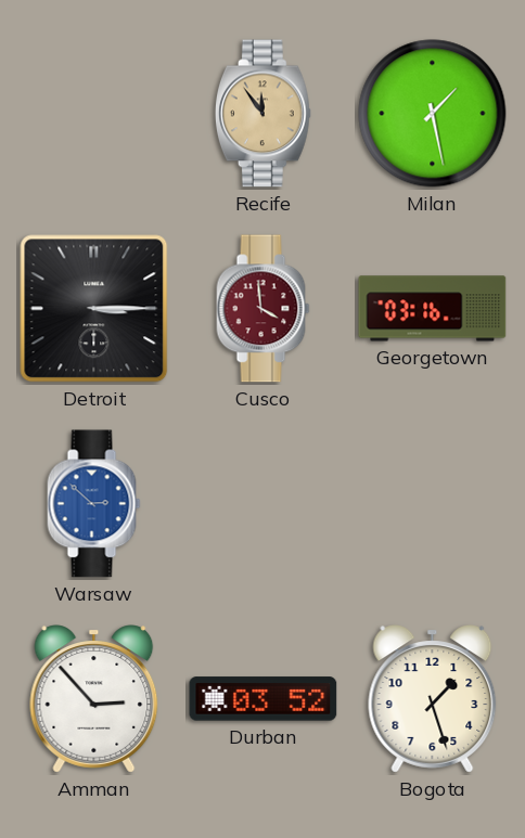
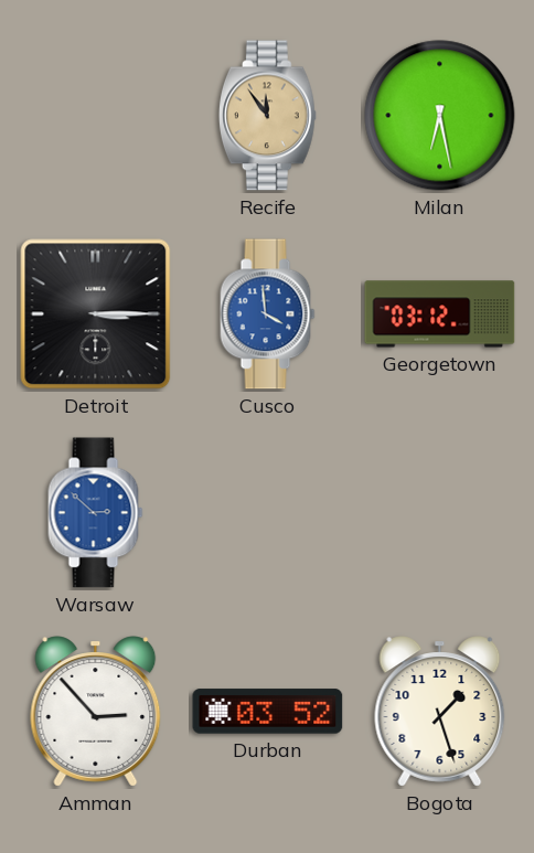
Milan: 1:28 -> 6:28 (440, 116)
Cusco dial: burgundy -> blue (268, 314)
Georgetown: 03:16 -> 03:12 (440, 314)
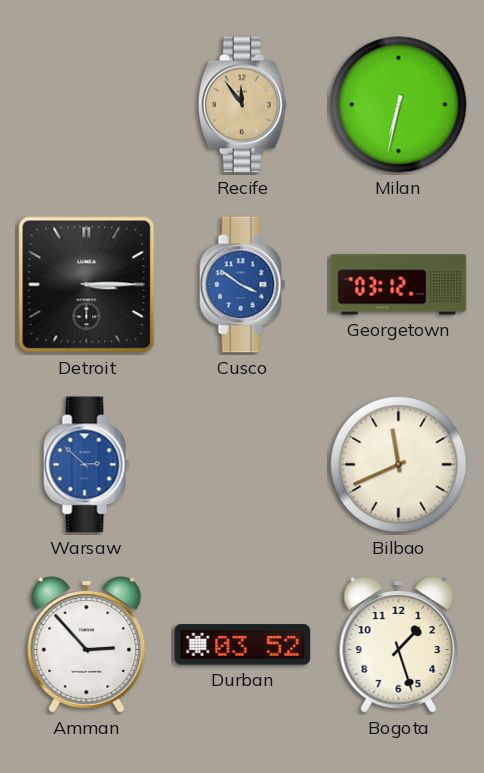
Milan: 6:28 -> 6:32 (399, 105)
Cusco: 3:59 -> 3:51 (243, 285)
Bilbao: none -> 11:41 (399, 465)
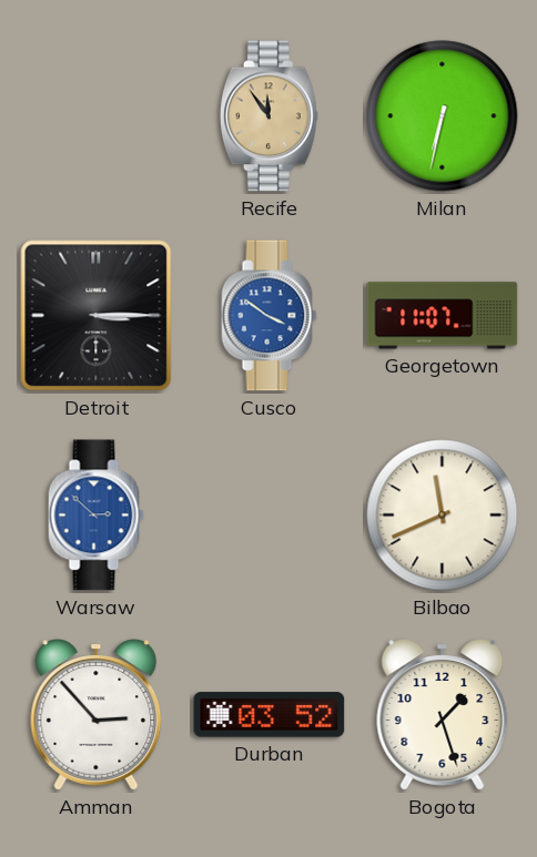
Georgetown: 03:12 -> 11:07 (443, 316)
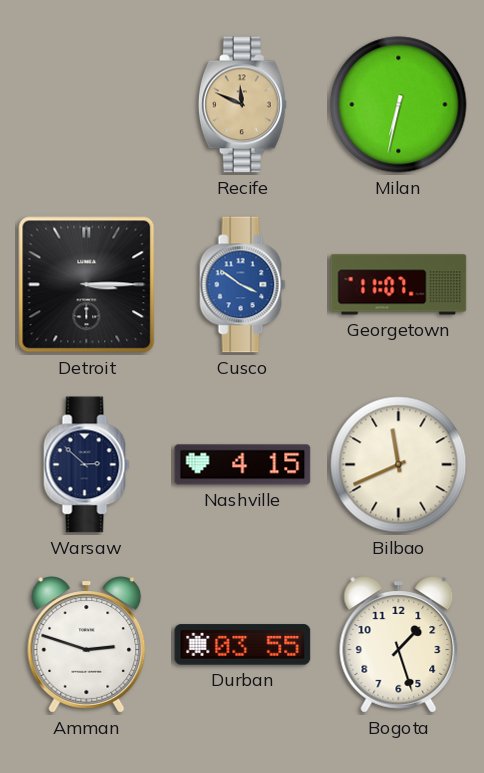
Recife: 11:54 -> 11:49 (242, 105)
Warsaw dial: blue -> navy (87, 465)
Nashville: none -> 4:15 (243, 465)
Amman: 2:53 -> 2:48 (87, 645)
Durban: 03:52 -> 03:55 (243, 645)
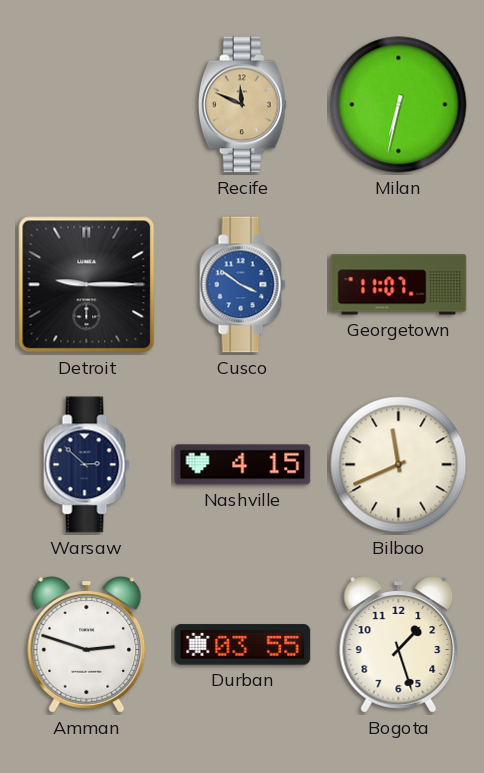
Detroit: 3:15 -> 9:15 (87, 285)
